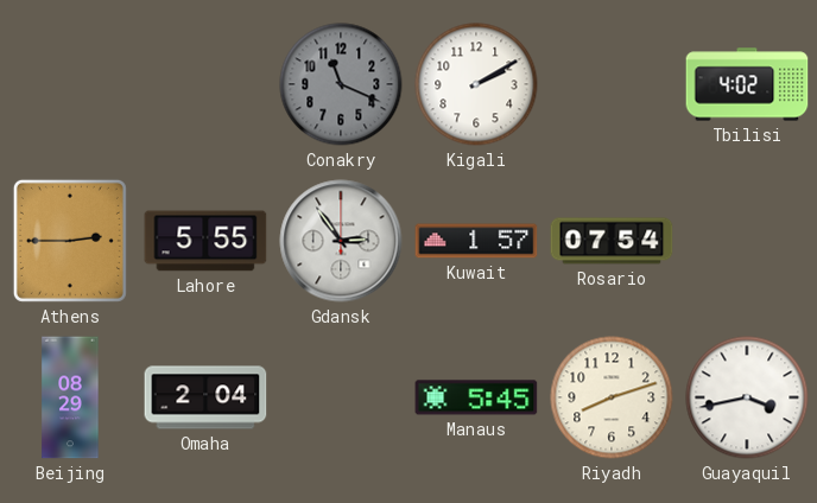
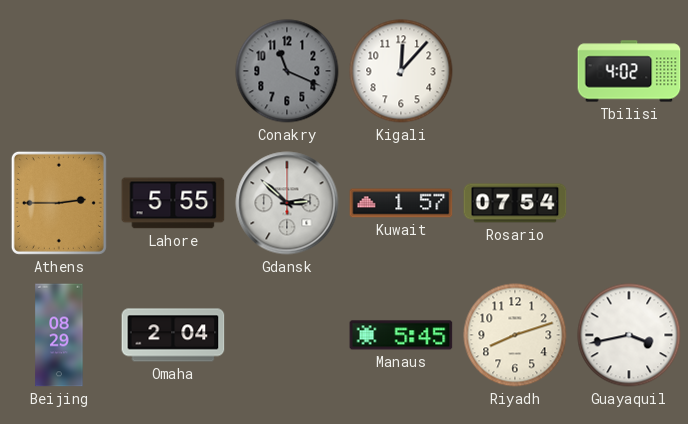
Kigali: 2:10 -> 12:07 (401, 71)
Gdansk: 2:54 -> 2:52 (287, 203)
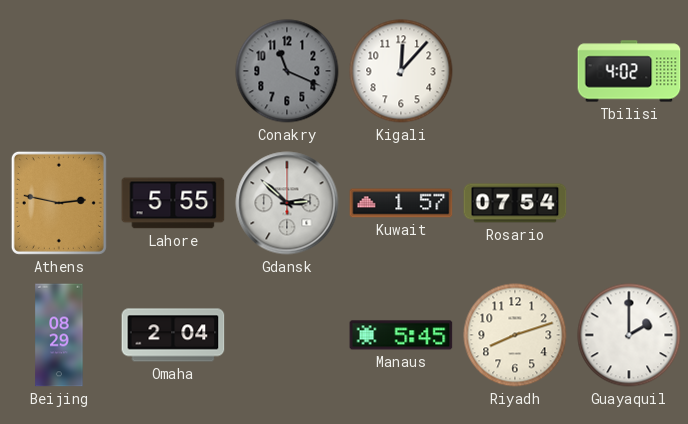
Athens: 2:45 -> 2:47 (59, 203)
Guayaquil: 3:43 -> 2:00 (629, 335)
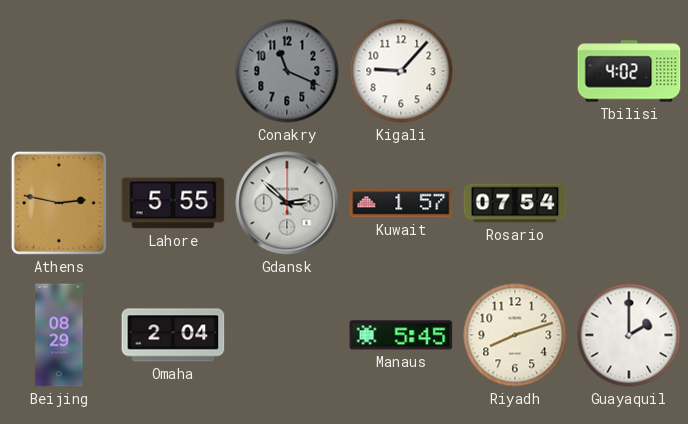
Kigali: 12:07 -> 9:07 (401, 71)
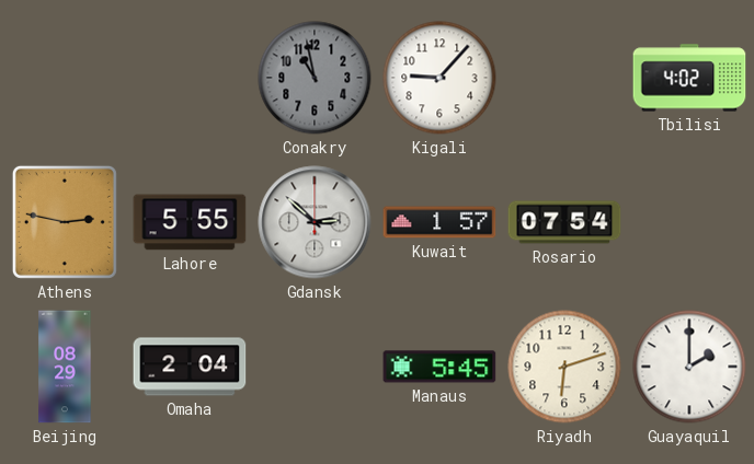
Conakry: 11:19 -> 10:58 (315, 78)
Riyadh: 8:12 -> 6:12 (564, 367)
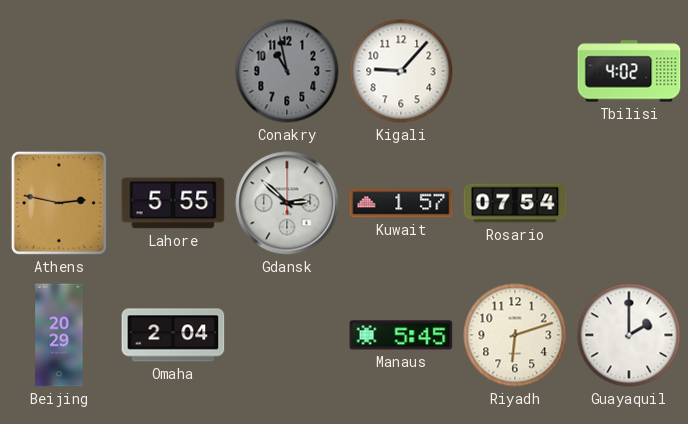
Beijing: 08:29 -> 20:29 (59, 335)
